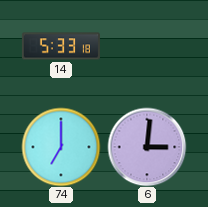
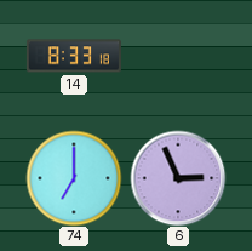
14: 5:33 -> 8:33 (74, 56)
6: 3:01 -> 2:56 (178, 178)
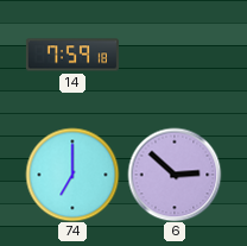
14: 8:33 -> 7:59 (72, 55)
6: 2:56 -> 2:52 (175, 175)
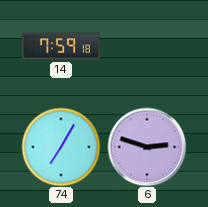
74: 7:00 -> 7:05 (61, 147)
6: 2:52 -> 2:48 (147, 147)
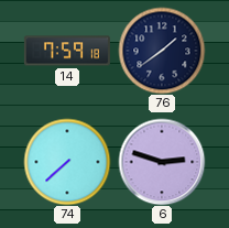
76: none -> 1:39 (162, 51)
74: 7:05 -> 7:38 (67, 162)
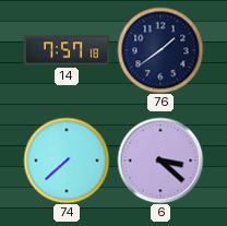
14: 7:59 -> 7:57 (67, 50)
6: 2:48 -> 3:22 (160, 160)
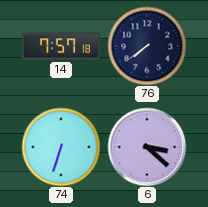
76: 1:39 -> 7:39 (147, 46)
74: 7:38 -> 6:33 (61, 147)
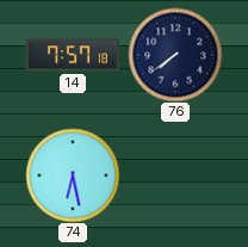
74: 6:33 -> 6:28 (73, 175)
6: 3:22 -> none (147, 147)
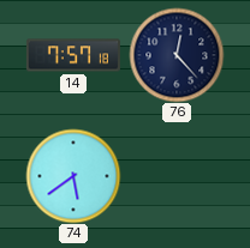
76: 7:39 -> 12:23 (177, 55)
74: 6:28 -> 5:39 (73, 176)
